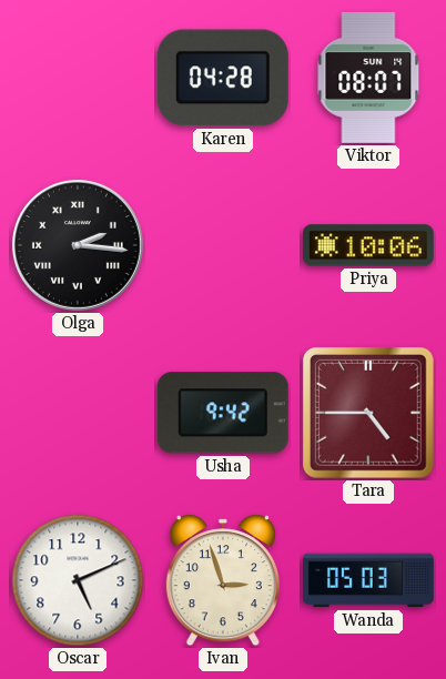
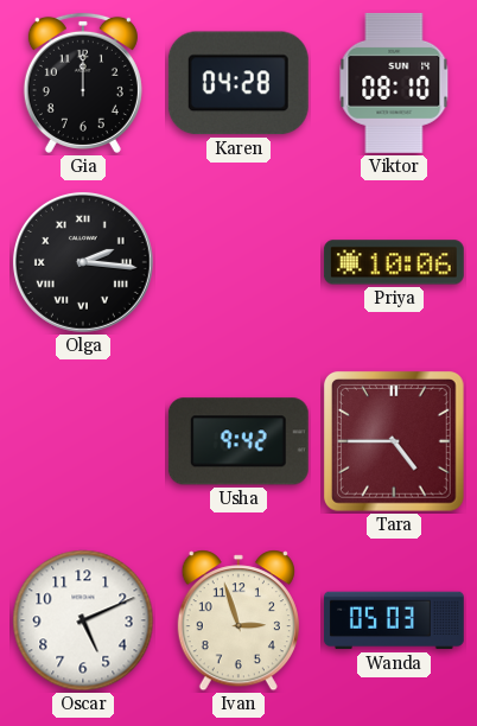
Gia: none -> 12:00 (83, 83)
Viktor: 08:07 -> 08:10 (394, 83)
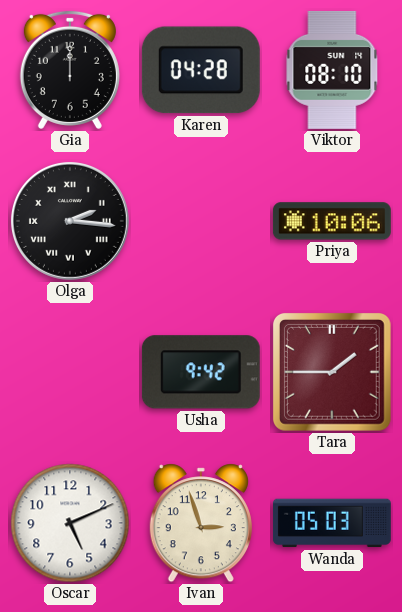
Tara: 4:45 -> 1:45 (333, 373)
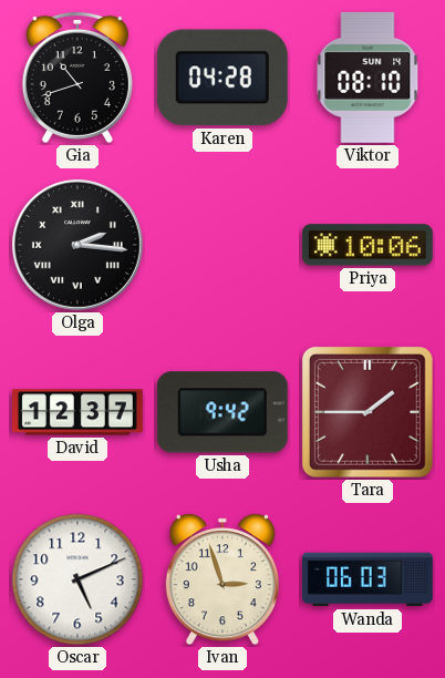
Gia: 12:00 -> 10:42 (77, 78)
David: none -> 12:37 (79, 412)
Wanda: 05:03 -> 06:03 (368, 579)
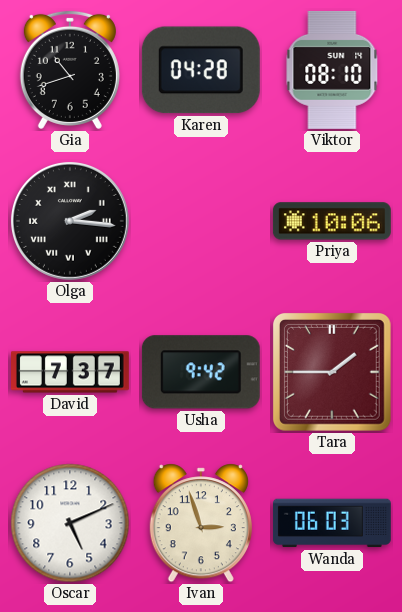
David: 12:37 -> 7:37 (71, 372)
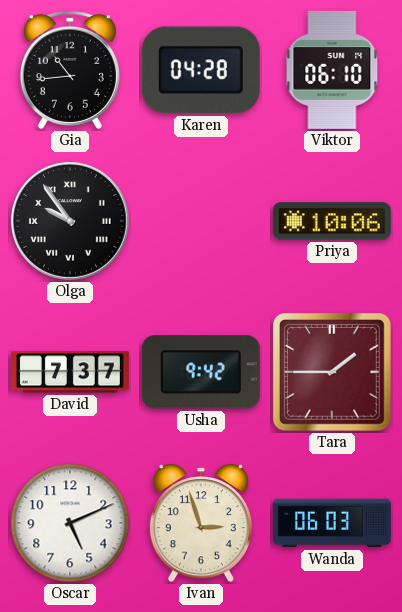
Gia: 10:42 -> 10:44 (70, 70)
Viktor: 08:10 -> 06:10 (332, 70)
Olga: 2:16 -> 9:54 (70, 221)
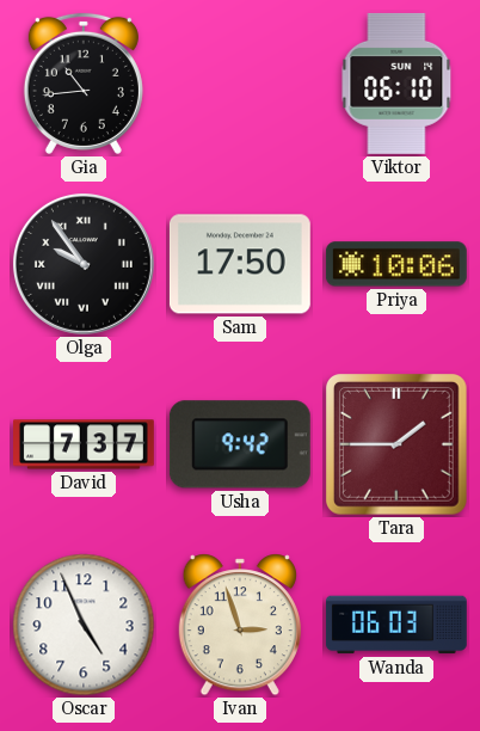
Karen: 04:28 -> none (201, 70)
Sam: none -> 17:50 (240, 264)
Oscar: 5:11 -> 4:56 (84, 625)
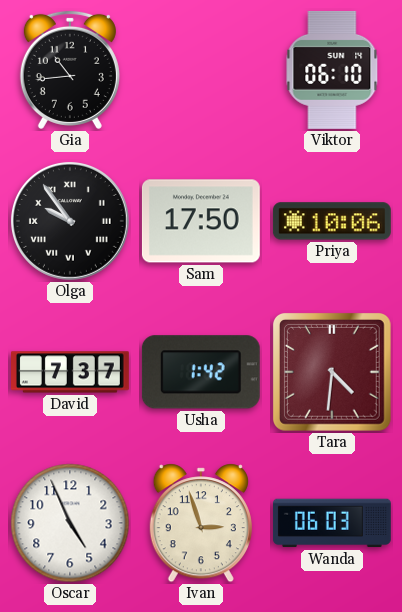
Usha: 9:42 -> 1:42 (201, 372)
Tara: 1:45 -> 4:31 (333, 373)
